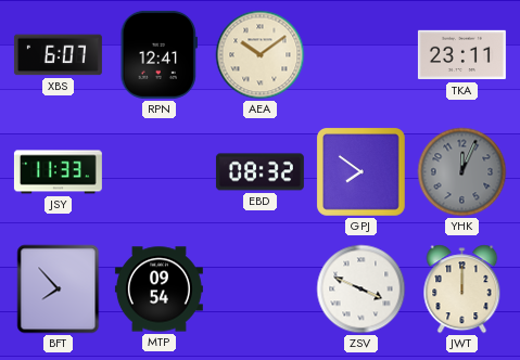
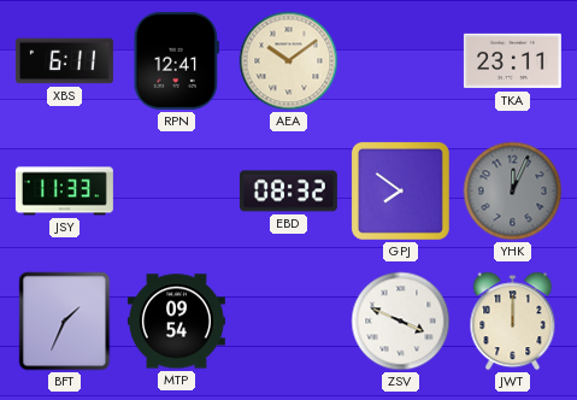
XBS: 6:07 -> 6:11 (64, 61)
BFT: 7:53 -> 1:34 (65, 322)
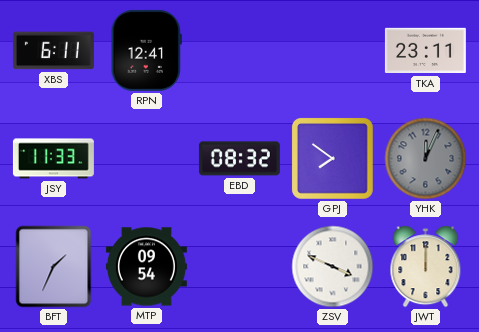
AEA: 10:09 -> none (289, 61)
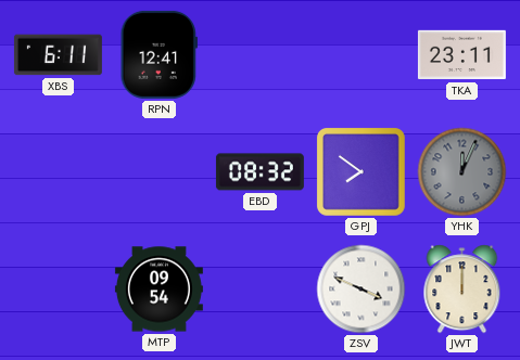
JSY: 11:33 -> none (53, 159)
BFT: 1:34 -> none (54, 267)
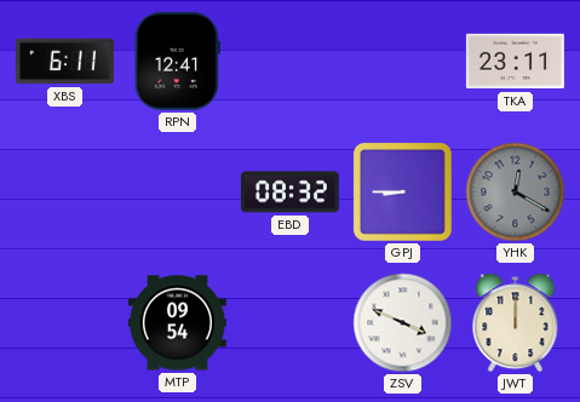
GPJ: 7:51 -> 8:45 (402, 191)
YHK: 12:04 -> 12:20 (516, 193)
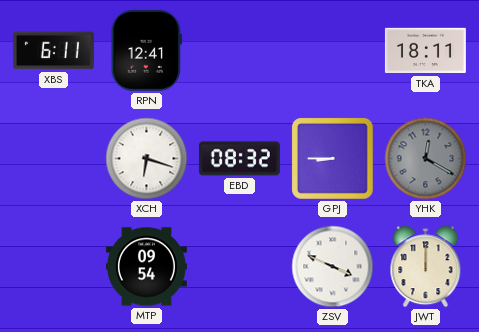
TKA: 23:11 -> 18:11 (425, 51)
XCH: none -> 6:18 (147, 159)
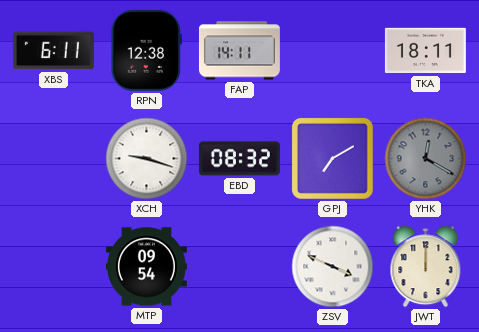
RPN: 12:41 -> 12:38 (146, 50)
FAP: none -> 14:11 (239, 51)
XCH: 6:18 -> 9:18 (147, 159)
GPJ: 8:45 -> 7:10 (332, 158)
